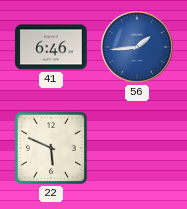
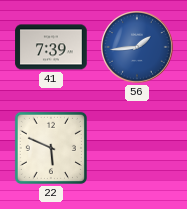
41: 6:46 -> 7:39 (51, 47)
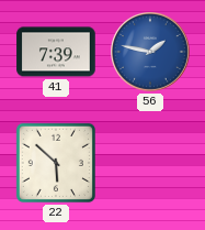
56: 1:44 -> 1:47 (151, 53)
22: 5:49 -> 5:52 (56, 163)
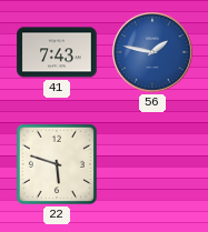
41: 7:39 -> 7:43 (57, 52)
22: 5:52 -> 5:48 (57, 164)
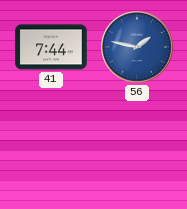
41: 7:43 -> 7:44 (51, 47)
22: 5:48 -> none (57, 164)
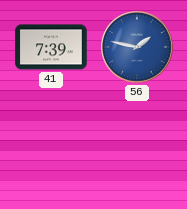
41: 7:44 -> 7:39 (51, 47)
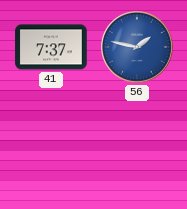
41: 7:39 -> 7:37 (51, 47)
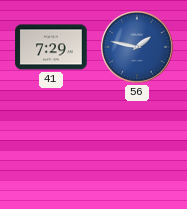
41: 7:37 -> 7:29 (51, 47)
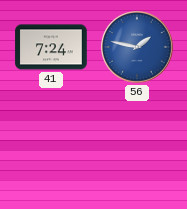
41: 7:29 -> 7:24 (51, 47)
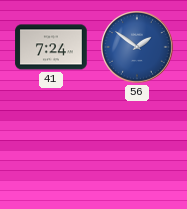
56: 1:47 -> 1:51 (138, 48)
